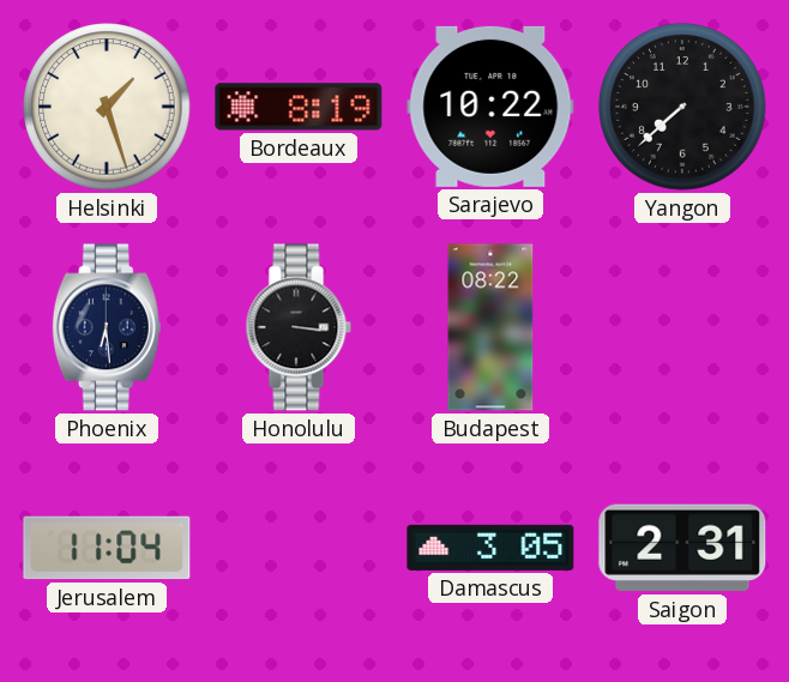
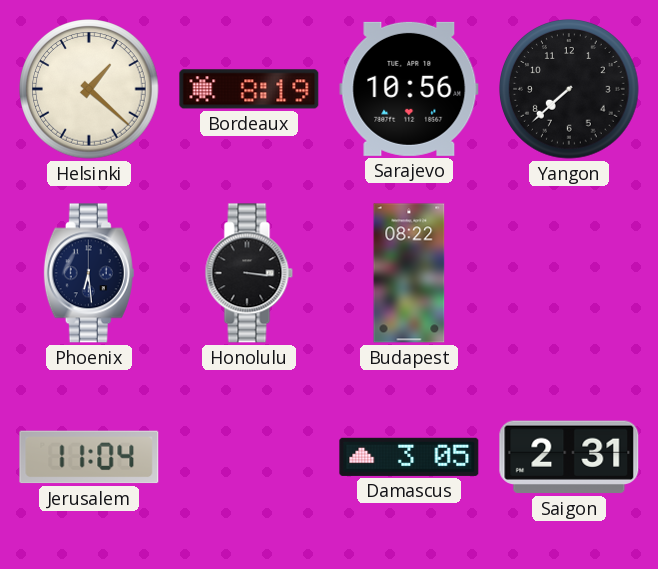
Helsinki: 1:27 -> 1:22 (89, 89)
Sarajevo: 10:22 -> 10:56 (409, 89)
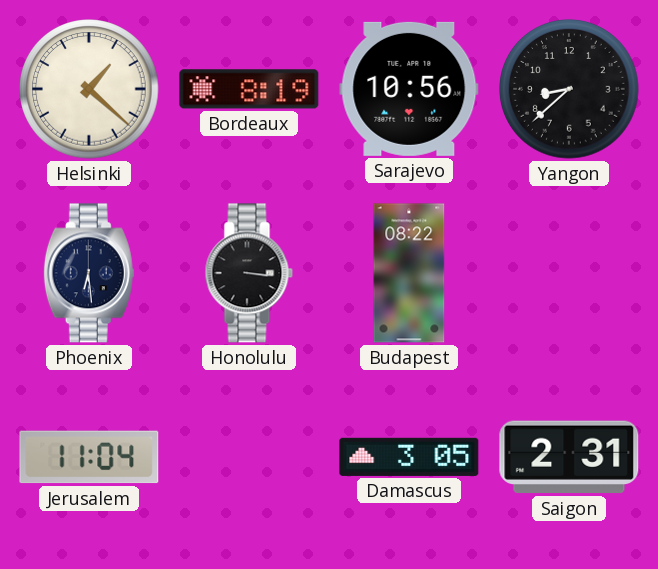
Yangon: 7:38 -> 8:38 (569, 89)
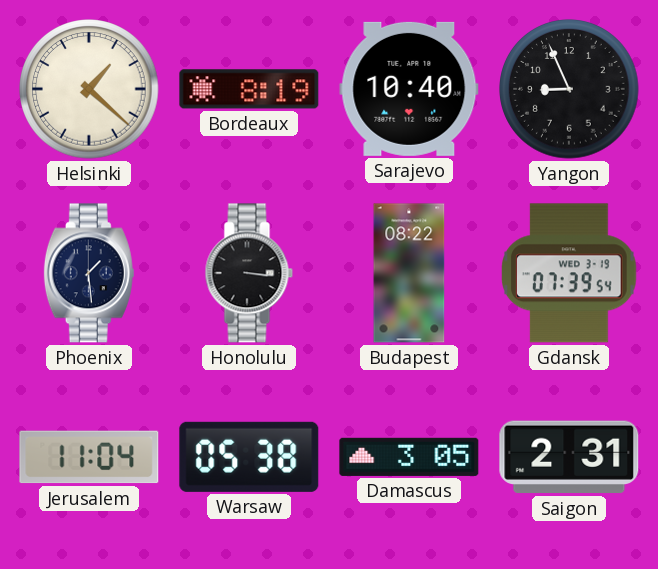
Sarajevo: 10:56 -> 10:40 (409, 89)
Yangon: 8:38 -> 8:56 (569, 89)
Phoenix: 6:29 -> 1:29 (89, 273)
Gdansk: none -> 07:39 (570, 273)
Warsaw: none -> 05:38 (249, 457)
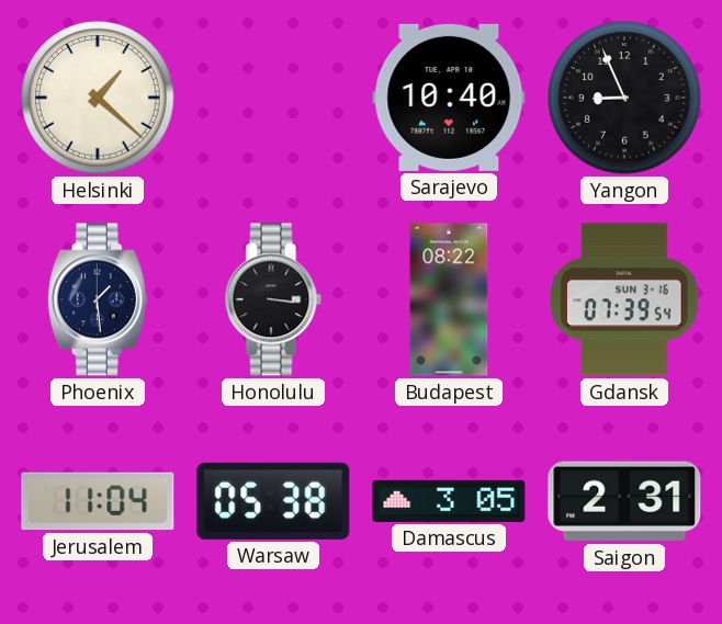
Bordeaux: 8:19 -> none (249, 89)
Gdansk date: WED 3-19 -> SUN 3-16 (625, 299)
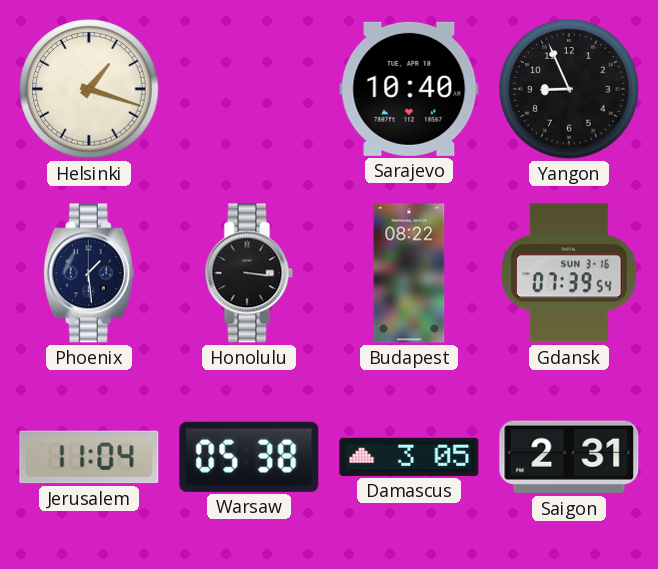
Helsinki: 1:22 -> 1:18 (89, 89)
